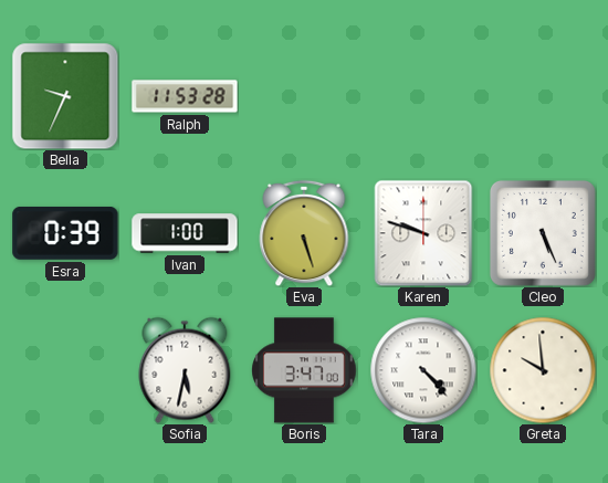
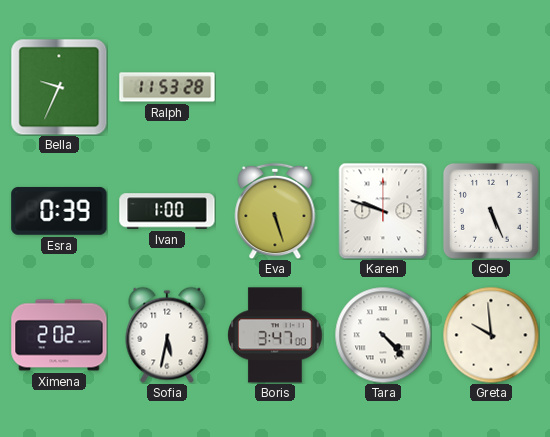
Ximena: none -> 2:02 (59, 335)
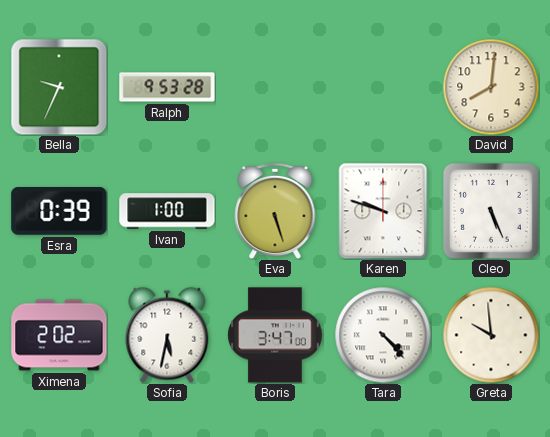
Ralph: 11:53 -> 9:53 (167, 87)
David: none -> 8:01 (491, 87)
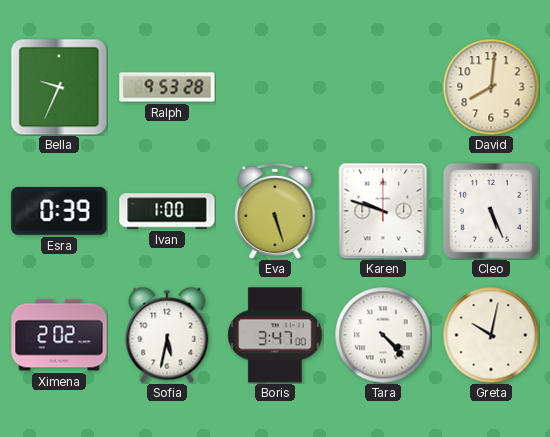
Greta: 9:59 -> 10:02 (491, 335)
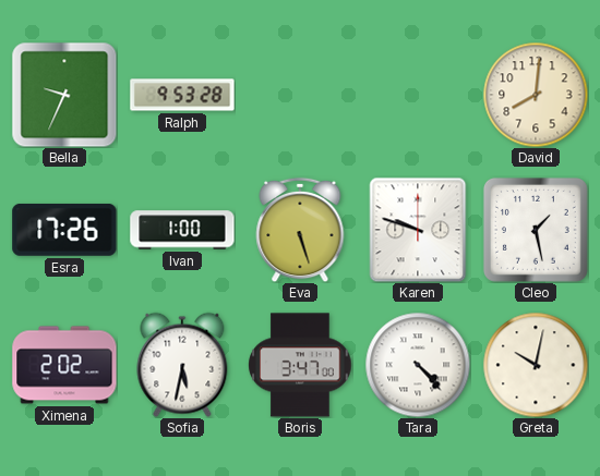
Esra: 0:39 -> 17:26 (64, 230)
Cleo: 5:26 -> 1:28 (536, 230)
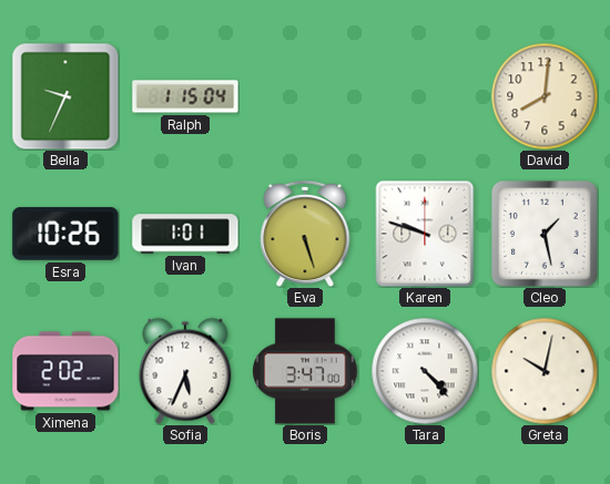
Ralph: 9:53 -> 1:15 (185, 96)
Esra: 17:26 -> 10:26 (65, 234)
Ivan: 1:00 -> 1:01 (185, 234)
Sofia: 5:32 -> 5:34 (185, 371)
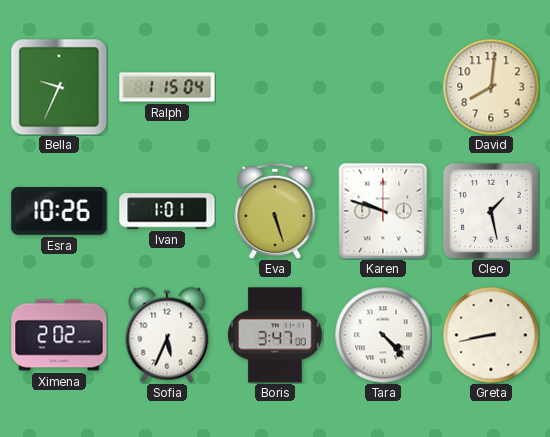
Greta: 10:02 -> 8:43 (491, 335)
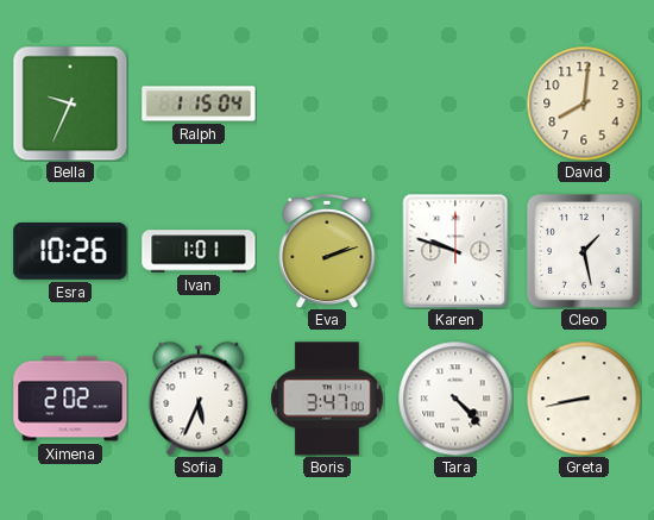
Eva: 5:27 -> 2:12 (327, 251)
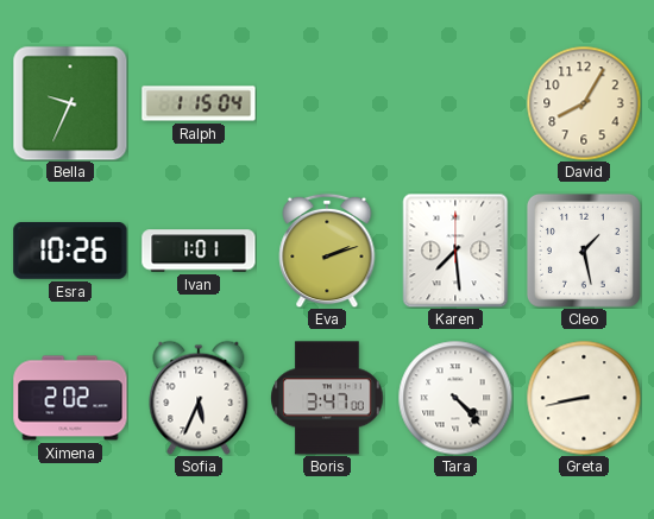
David: 8:01 -> 8:05 (584, 103)
Karen: 9:48 -> 7:29 (455, 251)
